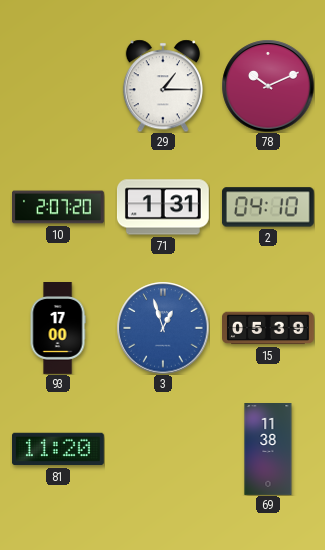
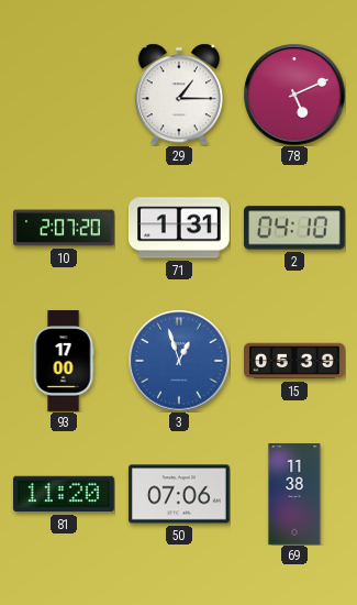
78: 10:11 -> 5:11 (294, 95)
50: none -> 07:06 (180, 494)
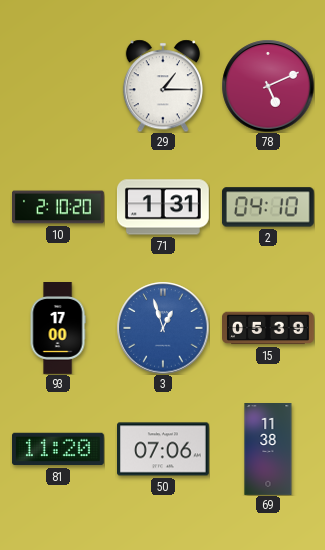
10: 2:07 -> 2:10 (59, 207)
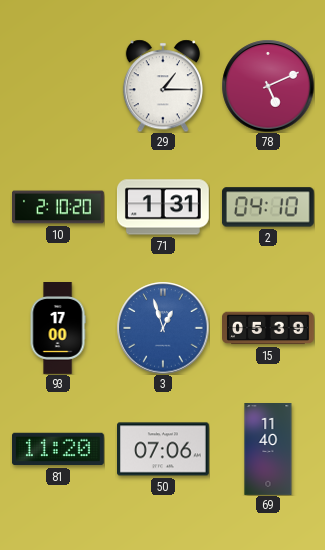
69: 11:38 -> 11:40 (268, 450)
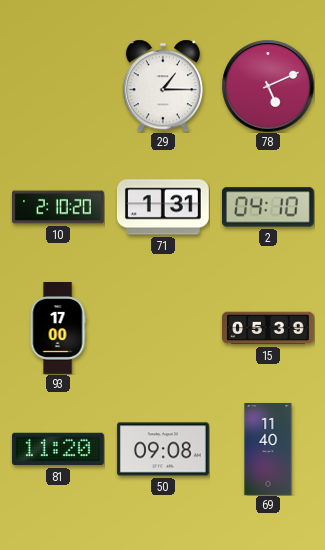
3: 12:57 -> none (163, 328)
50: 07:06 -> 09:08 (164, 449)
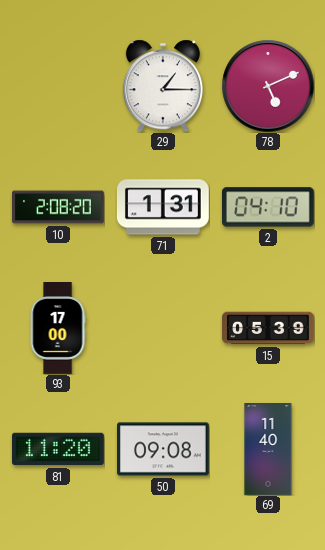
10: 2:10 -> 2:08 (59, 207)
